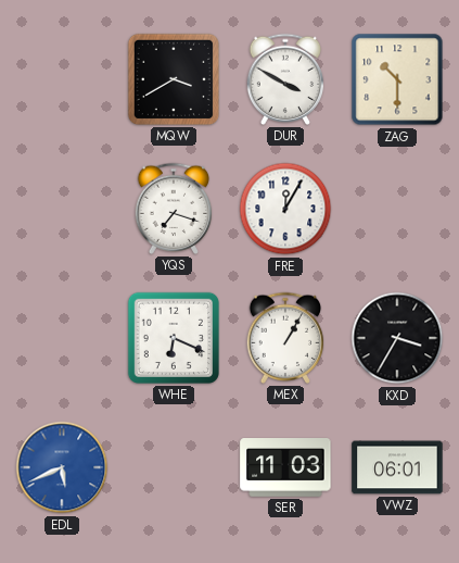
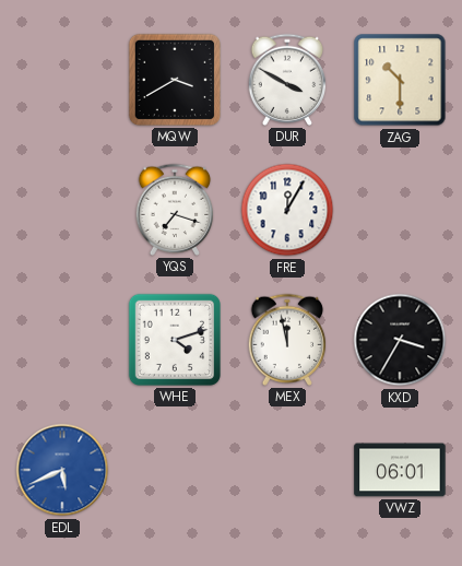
WHE: 6:19 -> 4:12 (175, 340)
MEX: 1:05 -> 11:58 (287, 340)
SER: 11:03 -> none (285, 468)
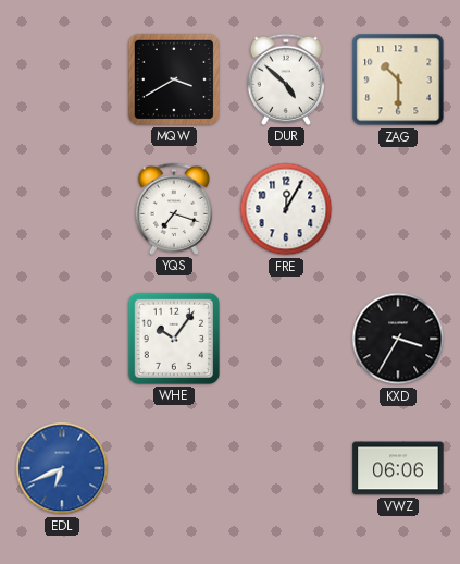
DUR: 3:50 -> 4:52 (286, 79)
WHE: 4:12 -> 10:06 (174, 339)
MEX: 11:58 -> none (287, 340)
EDL: 5:41 -> 6:41 (62, 468)
VWZ: 06:01 -> 06:06 (398, 468)
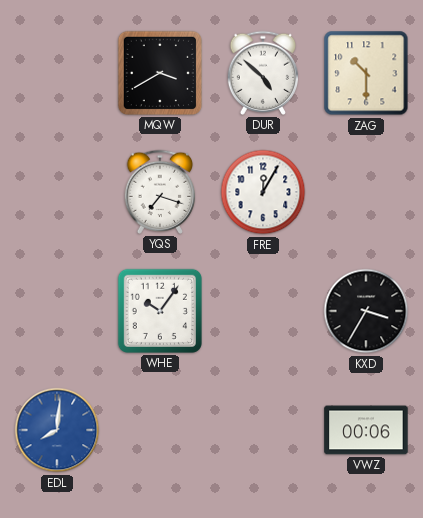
EDL: 6:41 -> 8:01 (57, 430)
VWZ: 06:06 -> 00:06 (366, 430)
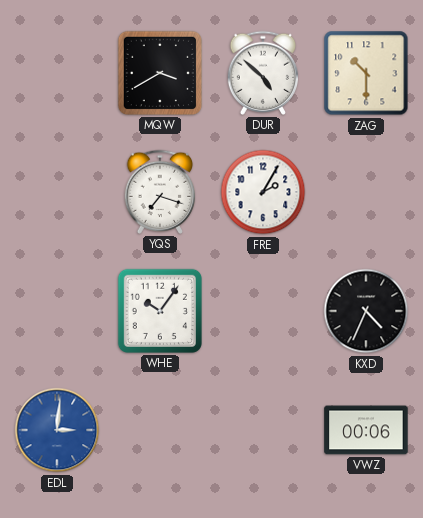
FRE: 12:05 -> 2:05 (263, 192)
KXD: 3:35 -> 4:34 (366, 311)
EDL: 8:01 -> 3:01 (57, 430)
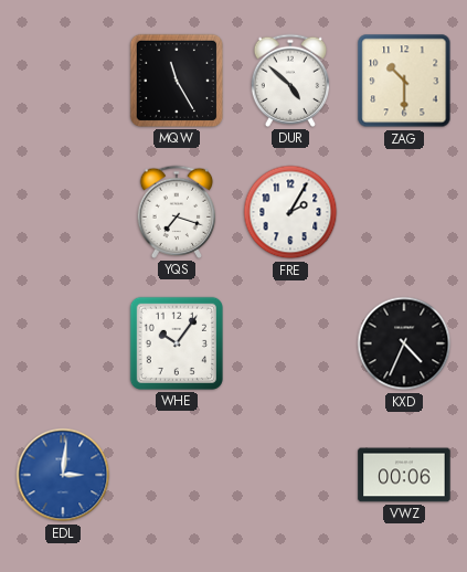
MQW: 3:40 -> 11:25 (177, 81)
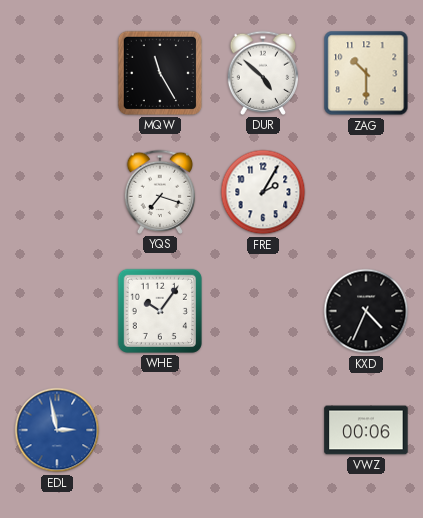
EDL: 3:01 -> 2:58 (57, 430)
